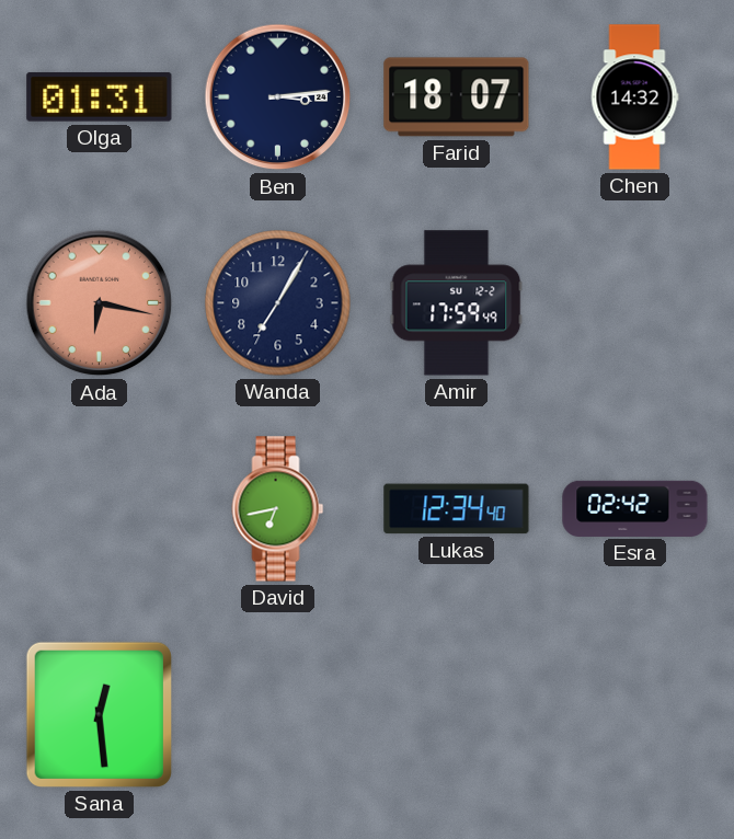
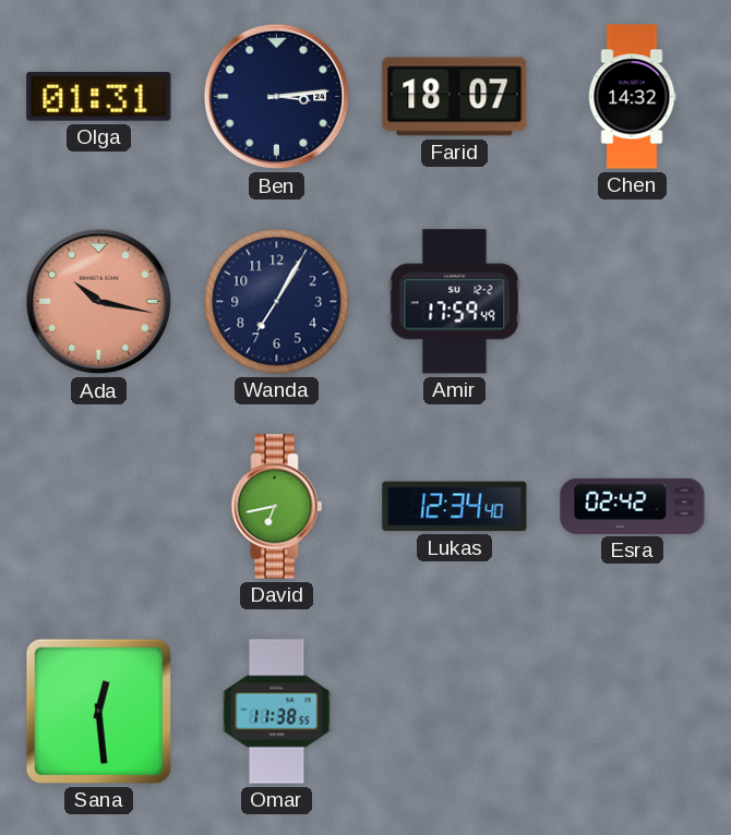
Ada: 6:17 -> 10:17 (99, 302)
Omar: none -> 11:38 (277, 712)
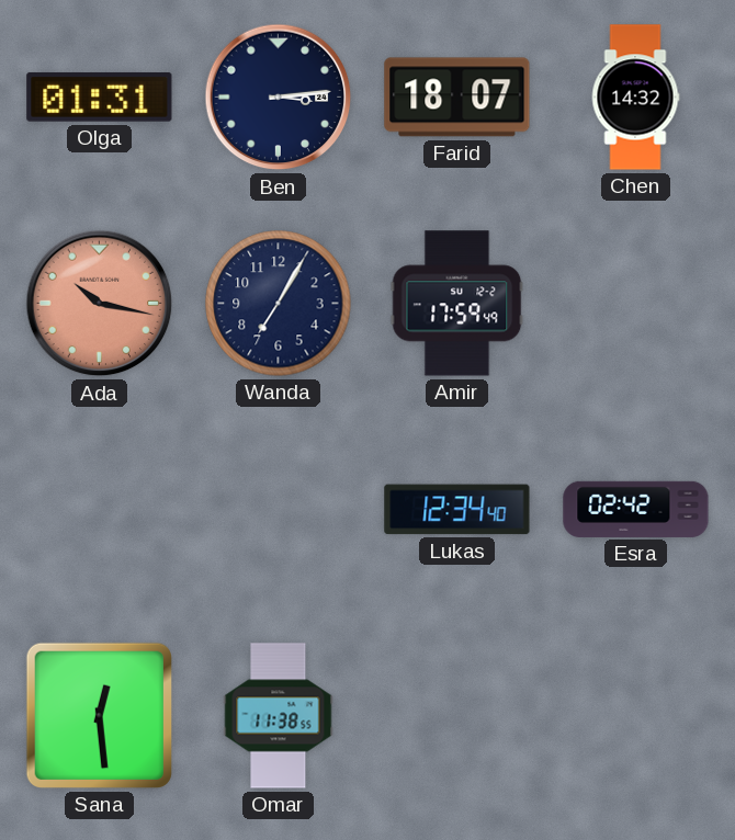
David: 6:43 -> none (277, 507)
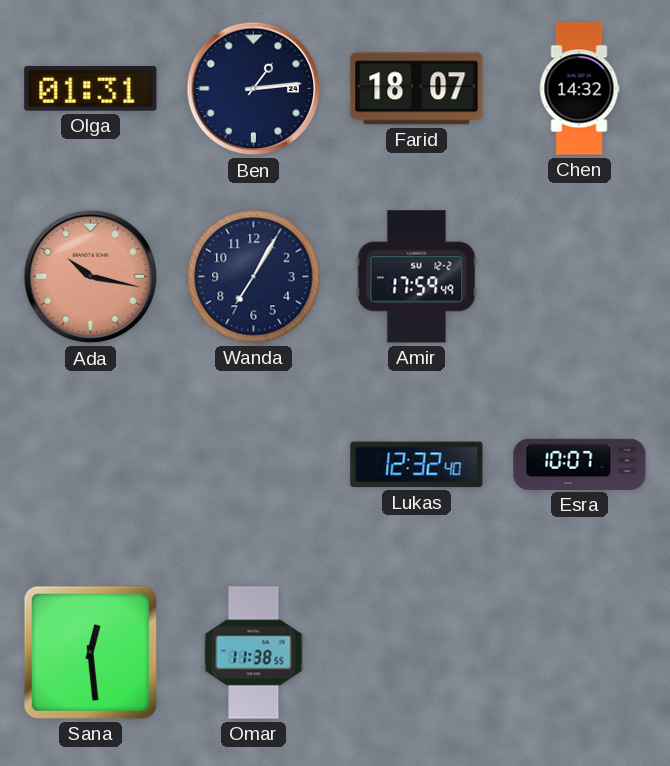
Ben: 3:14 -> 1:14 (254, 89)
Lukas: 12:34 -> 12:32 (417, 465)
Esra: 02:42 -> 10:07 (580, 464)
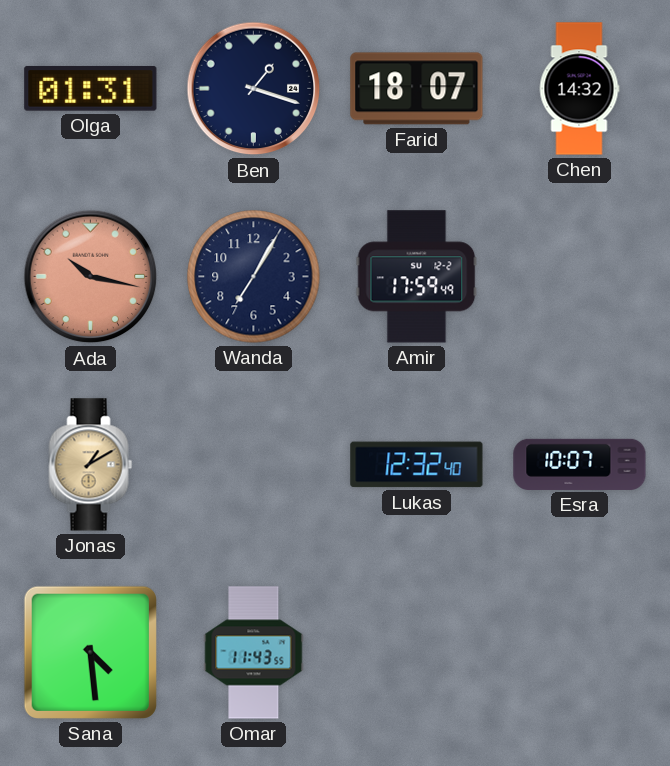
Ben: 1:14 -> 1:18 (254, 89)
Jonas: none -> 1:10 (91, 465)
Sana: 12:29 -> 4:29 (90, 652)
Omar: 11:38 -> 11:43 (254, 653)
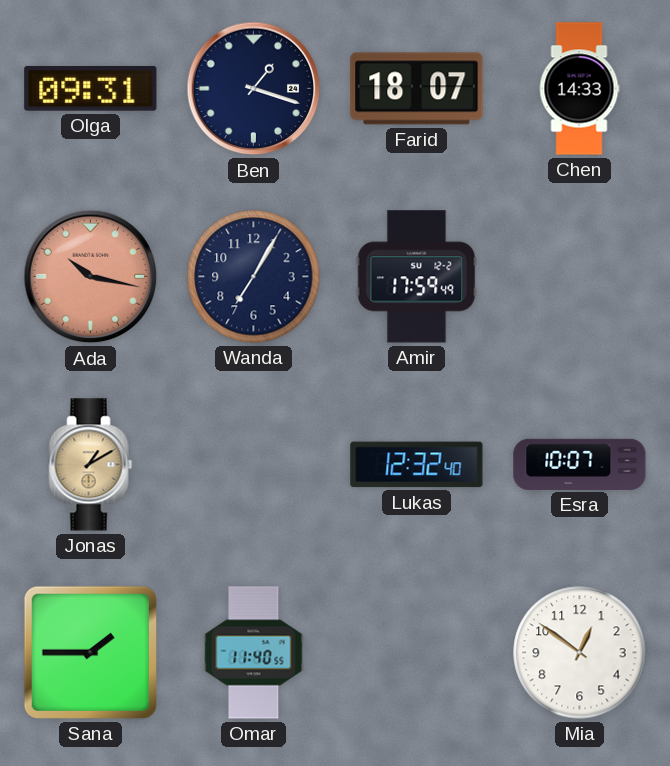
Olga: 01:31 -> 09:31 (91, 89)
Chen: 14:32 -> 14:33 (579, 89)
Sana: 4:29 -> 1:45 (90, 652)
Omar: 11:43 -> 11:40 (254, 653)
Mia: none -> 12:51 (580, 653)
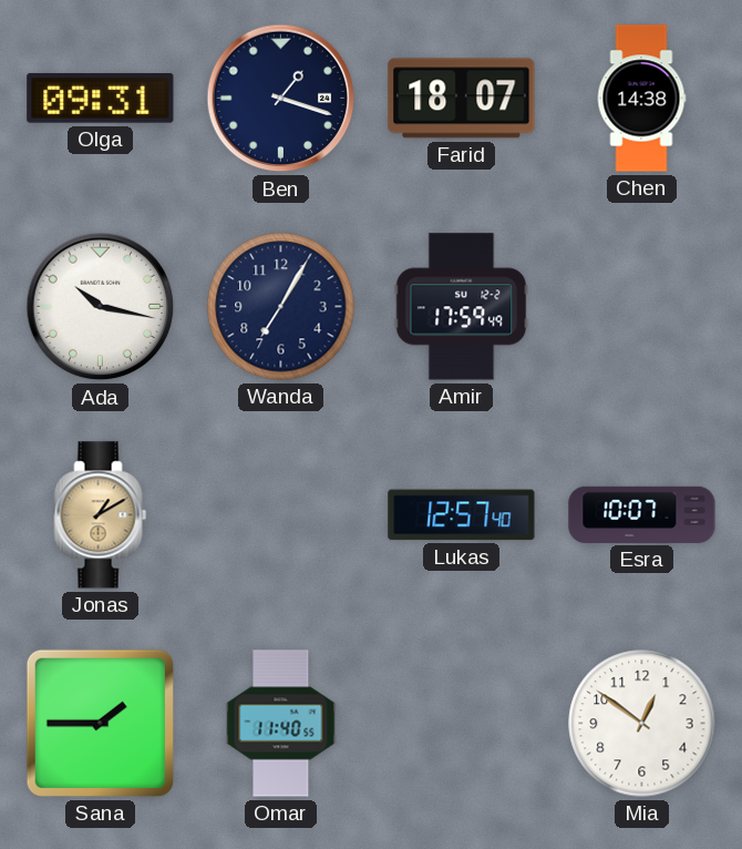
Chen: 14:33 -> 14:38 (641, 99)
Ada dial: salmon -> white (101, 307)
Lukas: 12:32 -> 12:57 (462, 515)
